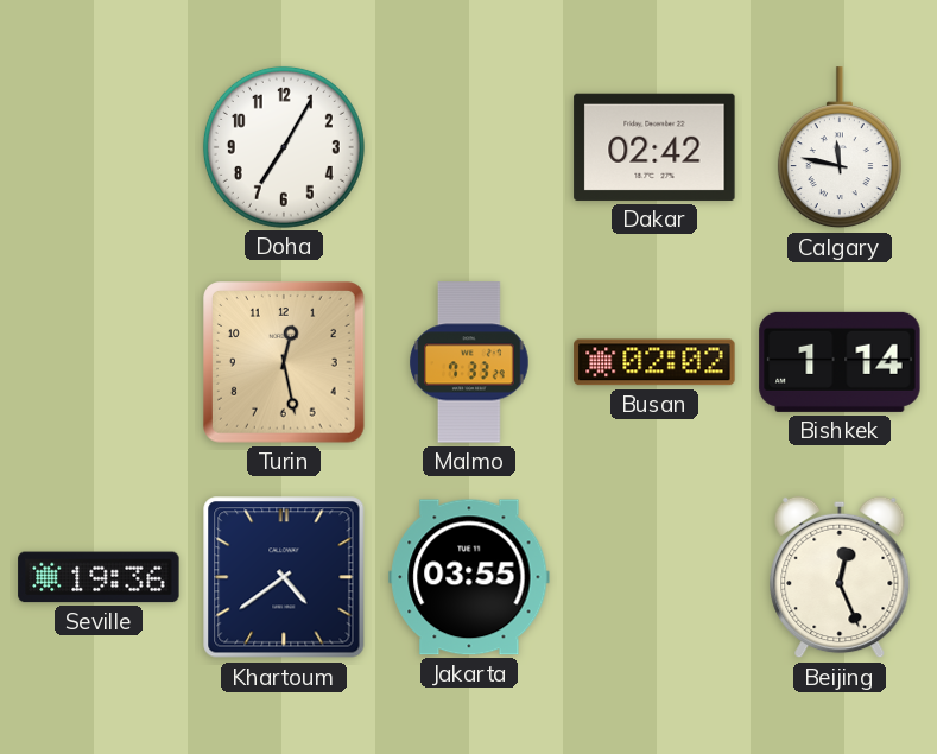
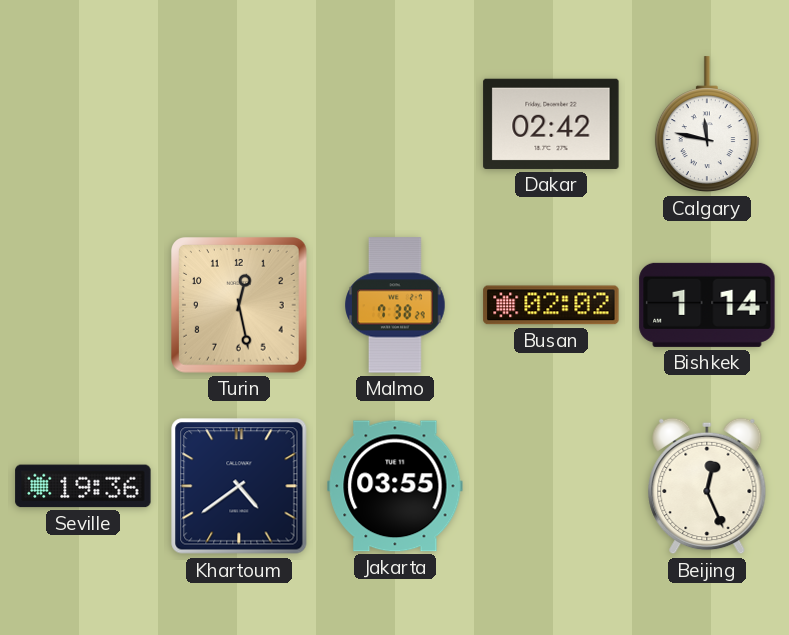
Doha: 7:05 -> none (284, 147)
Malmo: 7:33 -> 7:38 (395, 305)
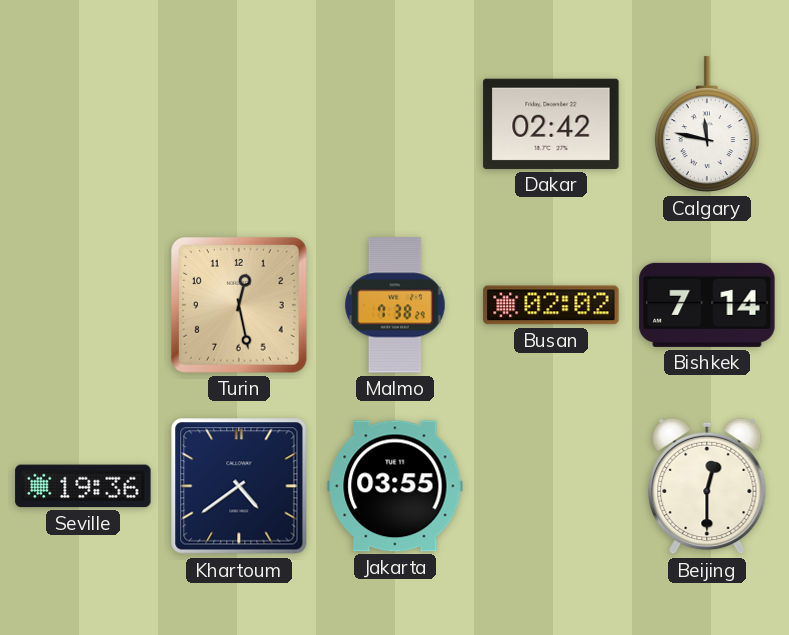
Bishkek: 1:14 -> 7:14 (707, 305)
Beijing: 12:26 -> 12:30 (707, 486)
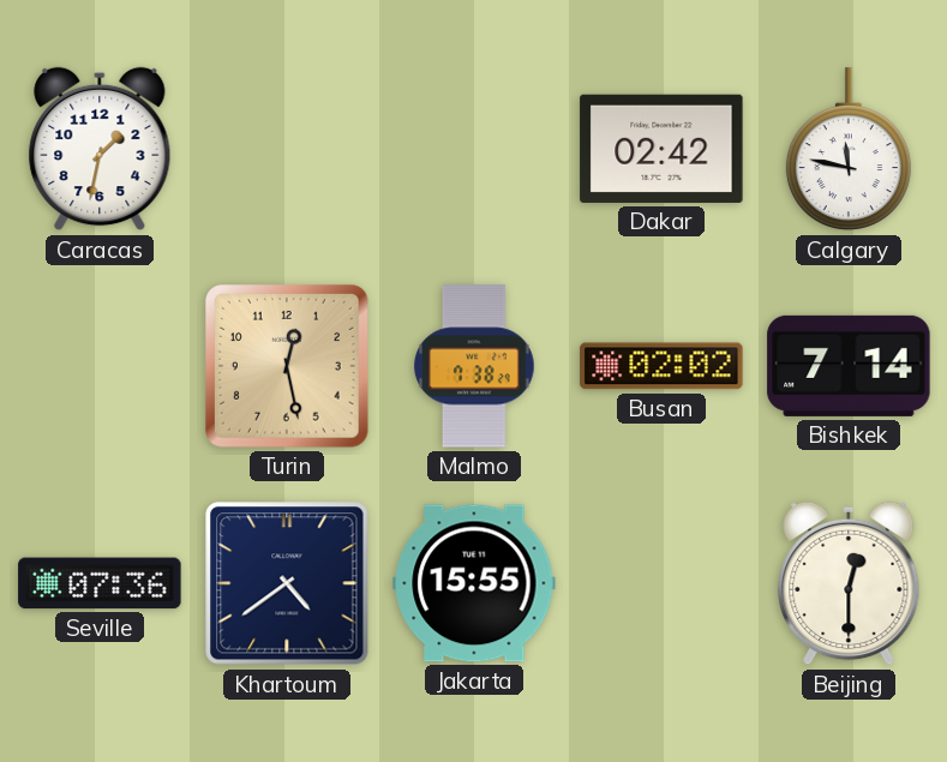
Caracas: none -> 1:32 (100, 149)
Seville: 19:36 -> 07:36 (100, 583)
Jakarta: 03:55 -> 15:55 (474, 583)
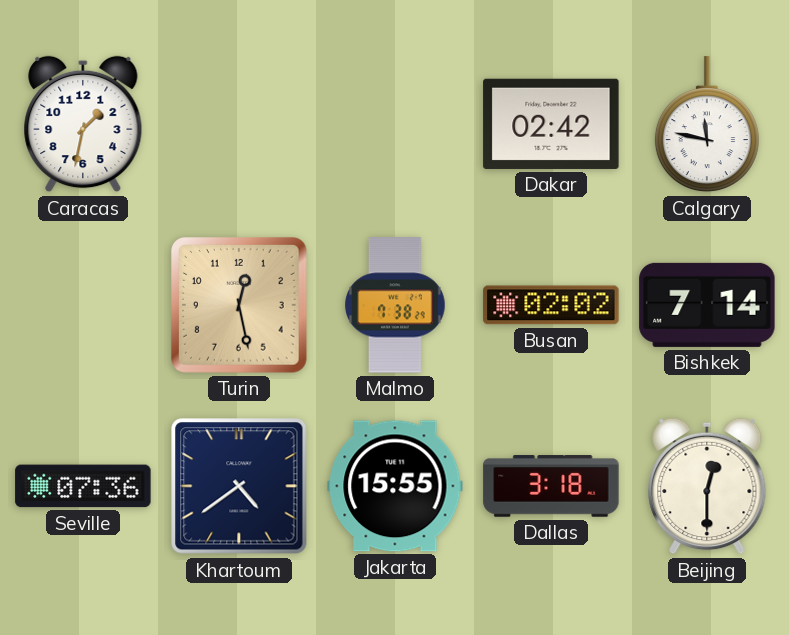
Dallas: none -> 3:18 (551, 486)
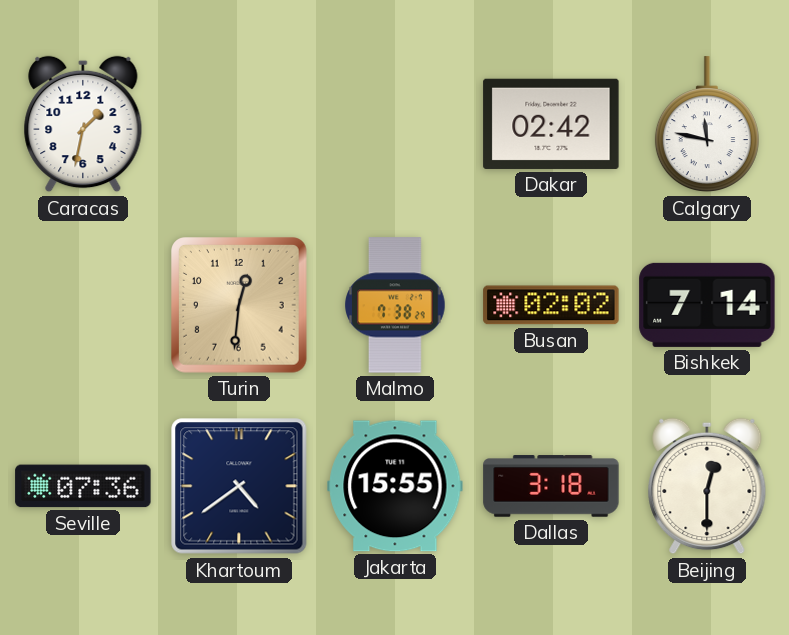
Turin: 12:28 -> 12:31 (240, 306)
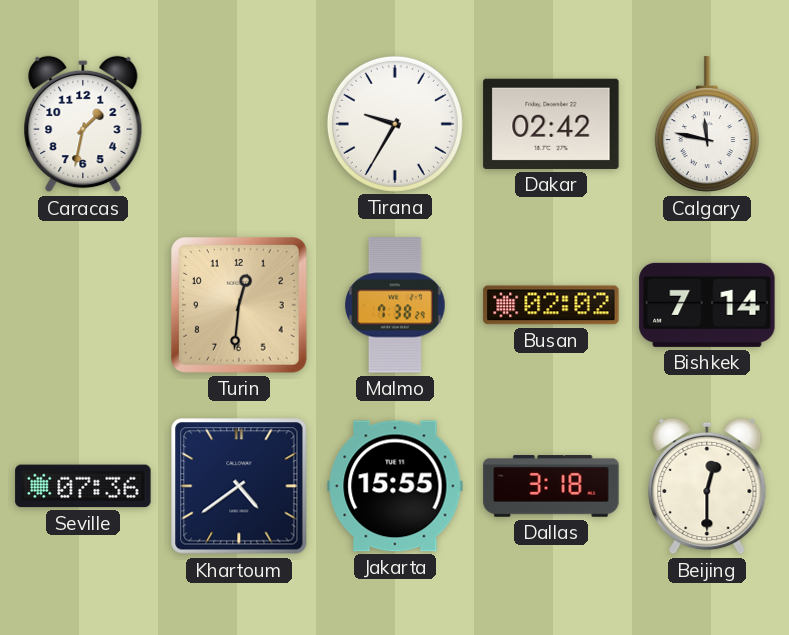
Tirana: none -> 9:35 (395, 124)
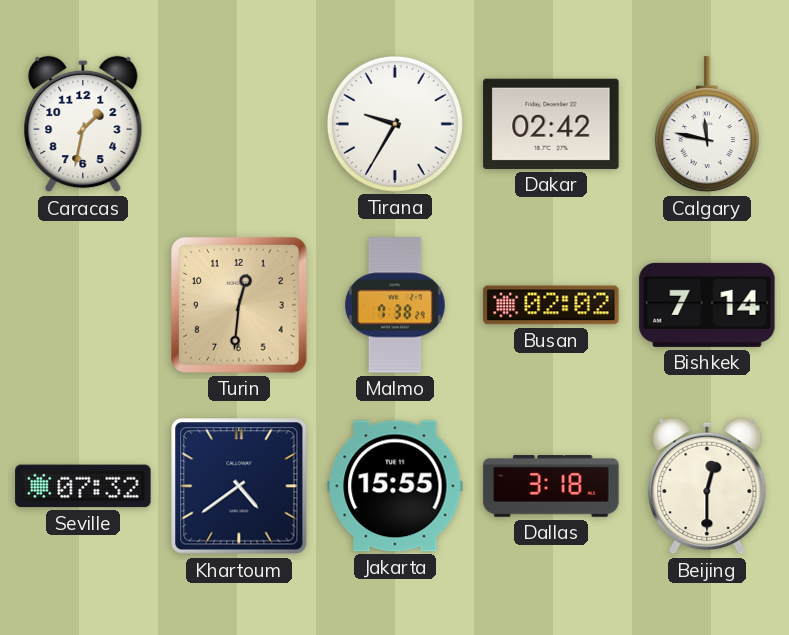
Seville: 07:36 -> 07:32 (83, 486)
